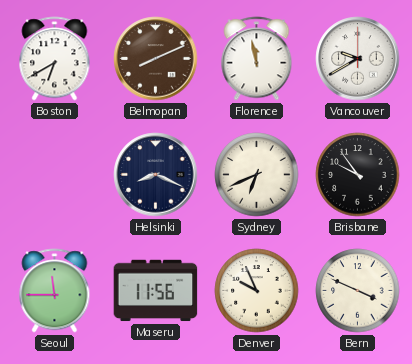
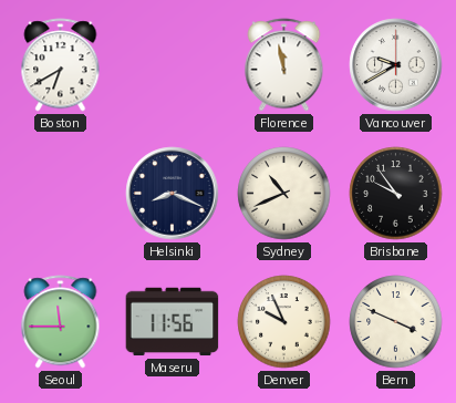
Belmopan: 8:11 -> none (156, 59)
Sydney: 6:41 -> 10:41 (284, 194)
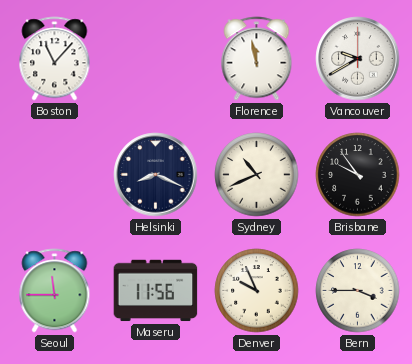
Boston: 6:40 -> 11:07 (55, 59)
Bern: 3:49 -> 3:45 (358, 291)
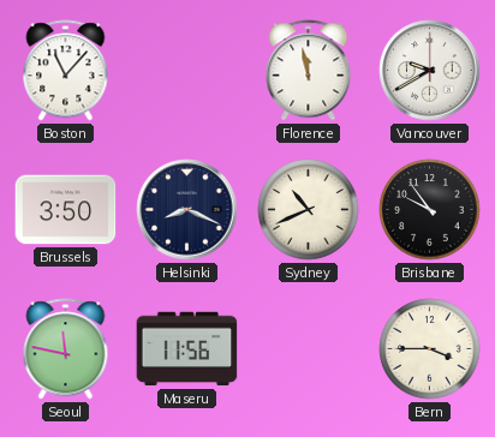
Brussels: none -> 3:50 (66, 210)
Seoul: 11:45 -> 11:47 (66, 349)
Denver: 9:56 -> none (257, 291)
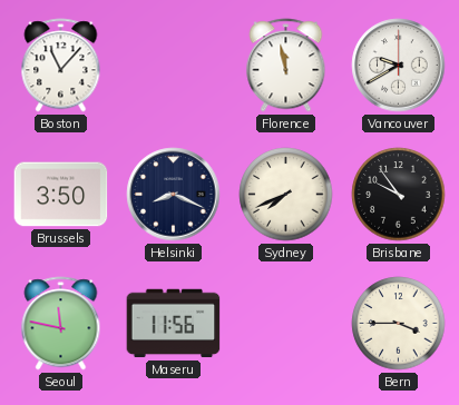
Sydney: 10:41 -> 7:41 (286, 195)
